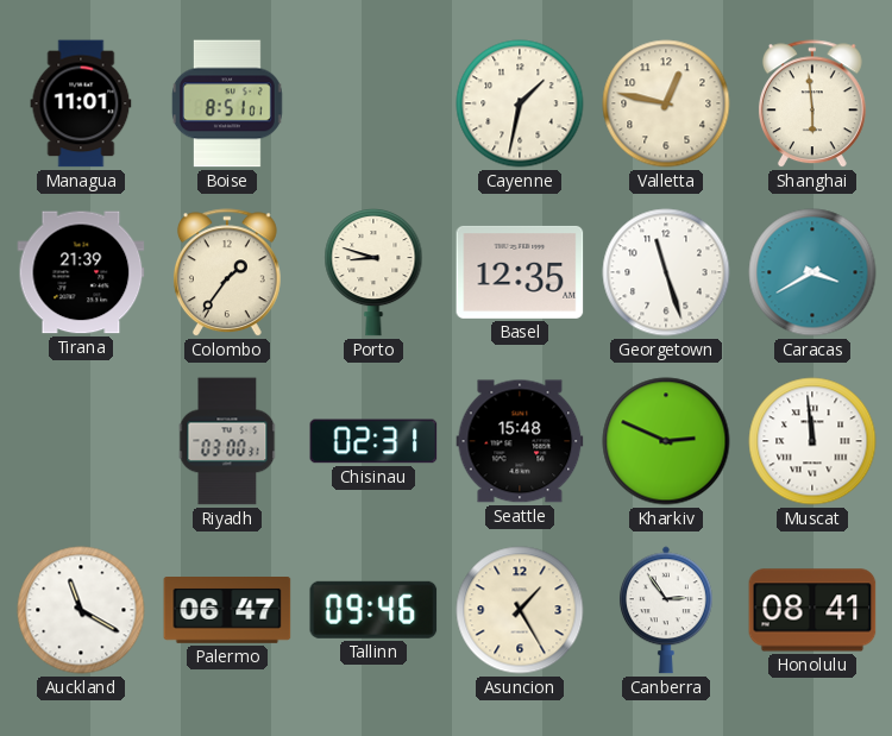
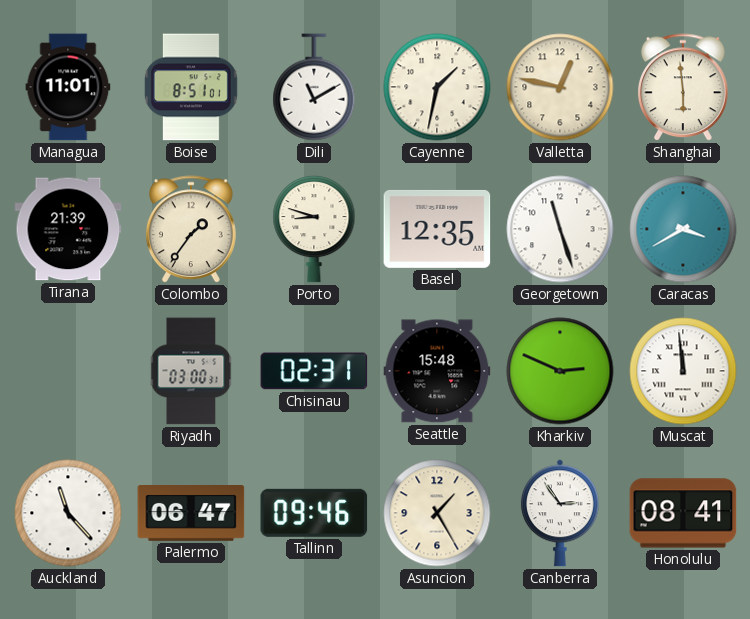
Dili: none -> 11:10 (314, 87)
Auckland: 11:20 -> 11:23 (68, 513)
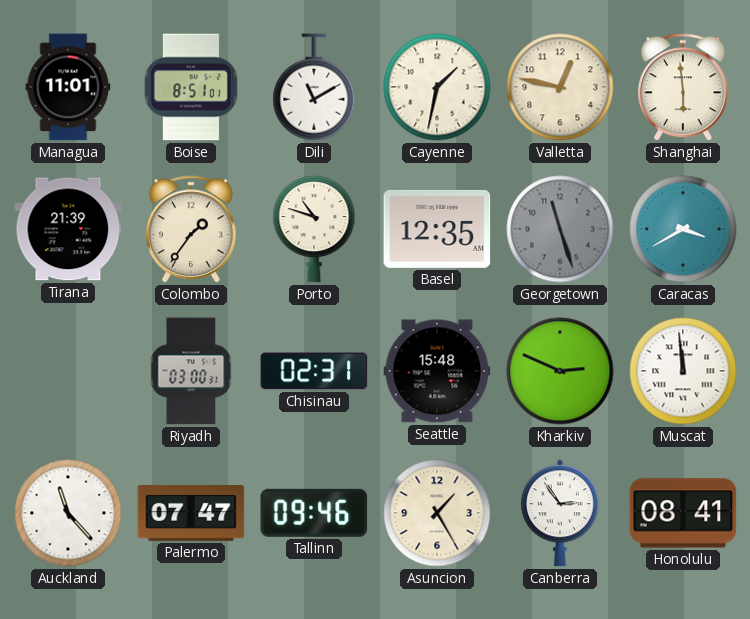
Porto: 8:48 -> 10:48 (314, 230)
Georgetown dial: white -> grey (560, 229)
Palermo: 06:47 -> 07:47 (191, 514)
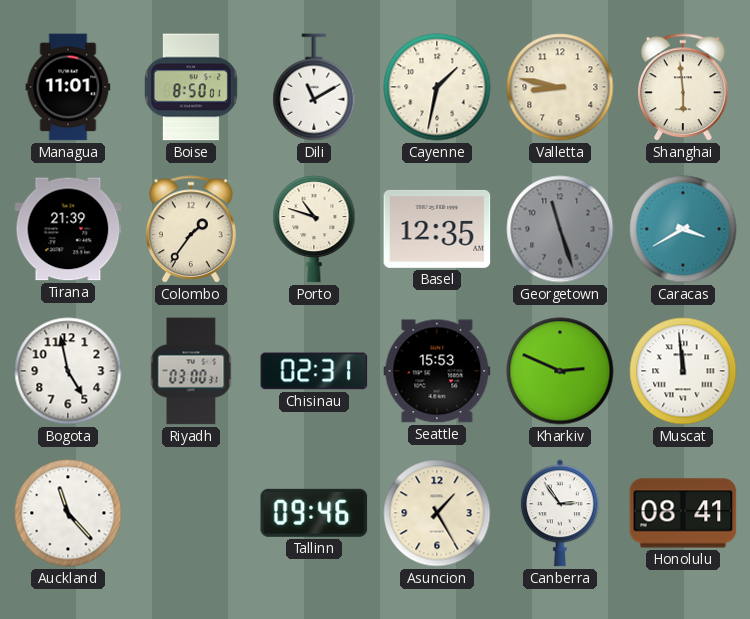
Boise: 8:51 -> 8:50 (191, 87)
Valletta: 12:47 -> 8:47 (560, 87)
Bogota: none -> 4:58 (68, 371)
Seattle: 15:48 -> 15:53 (437, 371)
Palermo: 07:47 -> none (191, 514)
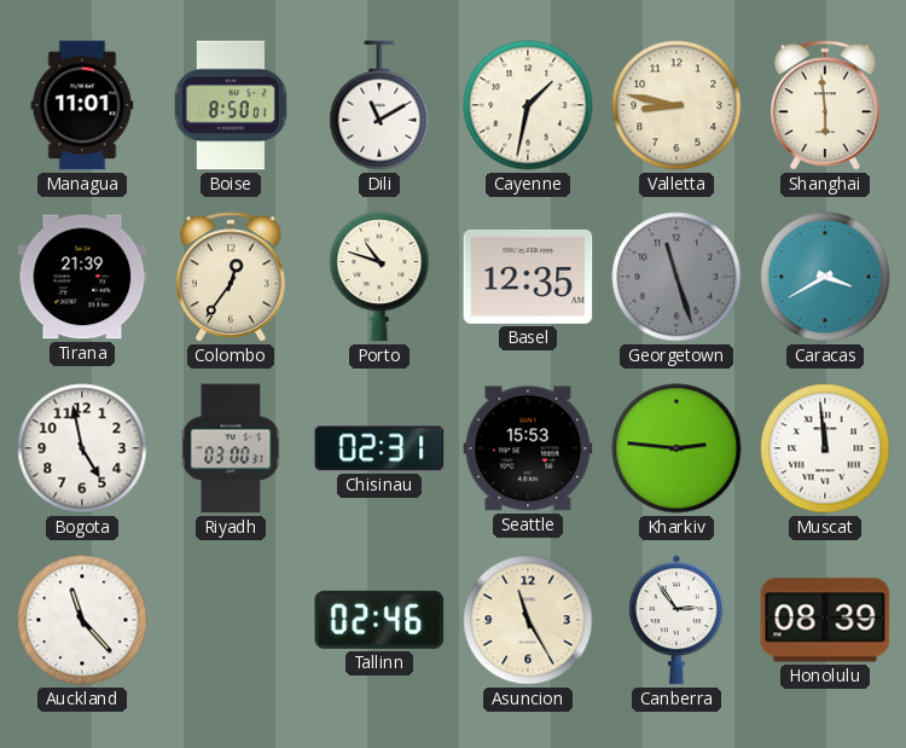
Colombo: 1:36 -> 12:36 (231, 278)
Kharkiv: 2:49 -> 2:46 (676, 448)
Tallinn: 09:46 -> 02:46 (379, 620)
Asuncion: 1:25 -> 11:25 (528, 620)
Honolulu: 08:41 -> 08:39 (825, 620)
